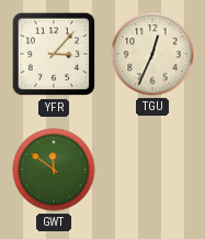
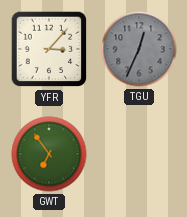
TGU dial: cream -> grey (139, 49)
GWT: 11:51 -> 6:54 (49, 154)
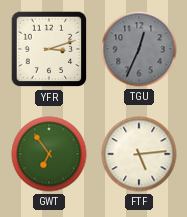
YFR: 3:07 -> 3:12 (49, 49)
FTF: none -> 5:14 (139, 154)
